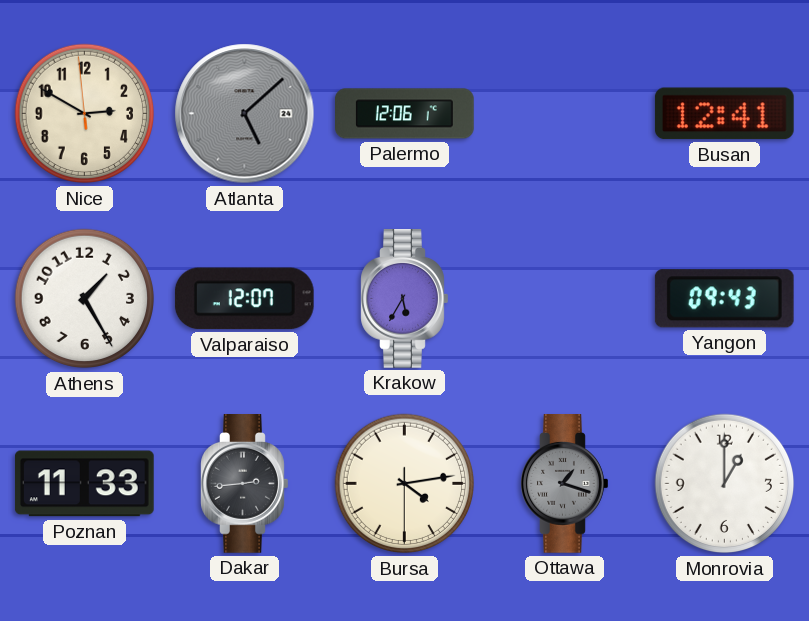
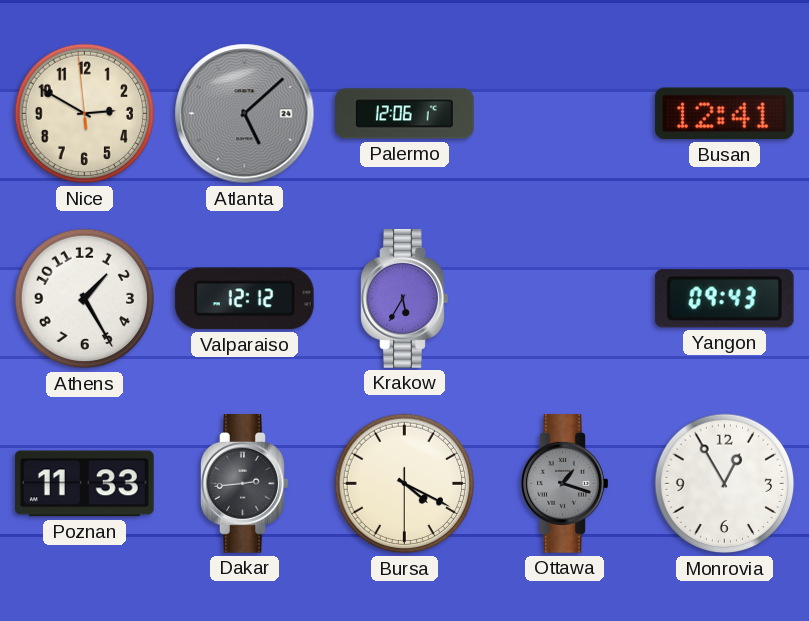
Valparaiso: 12:07 -> 12:12 (244, 299)
Bursa: 4:13 -> 4:19 (405, 484)
Monrovia: 1:00 -> 12:55 (725, 484)
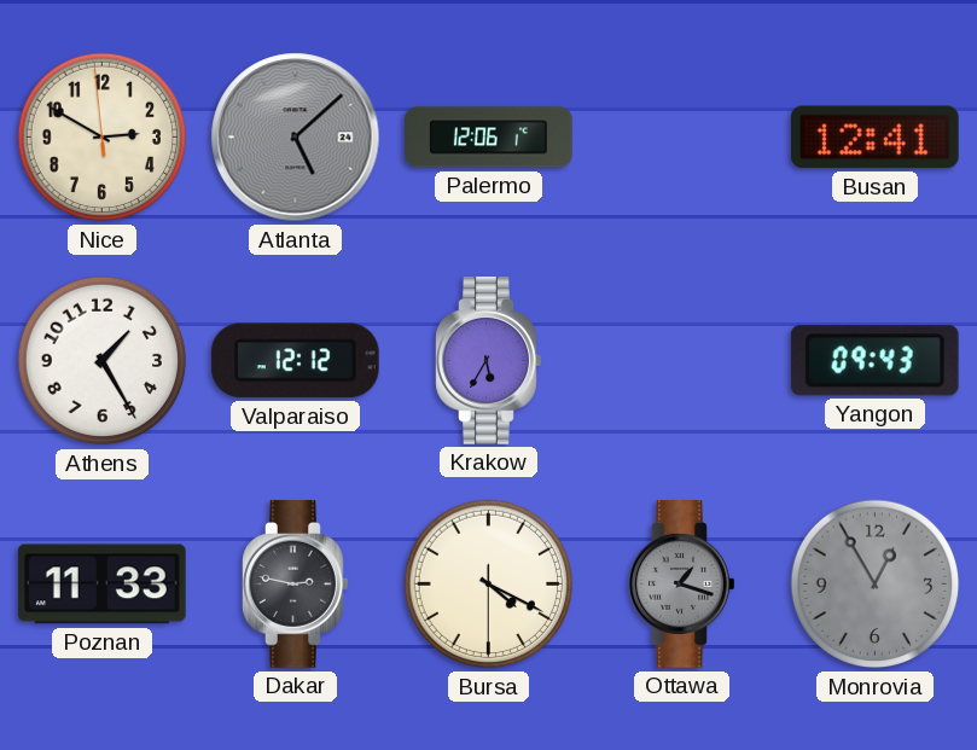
Dakar: 2:44 -> 2:47 (296, 585)
Monrovia dial: white -> grey (876, 585)
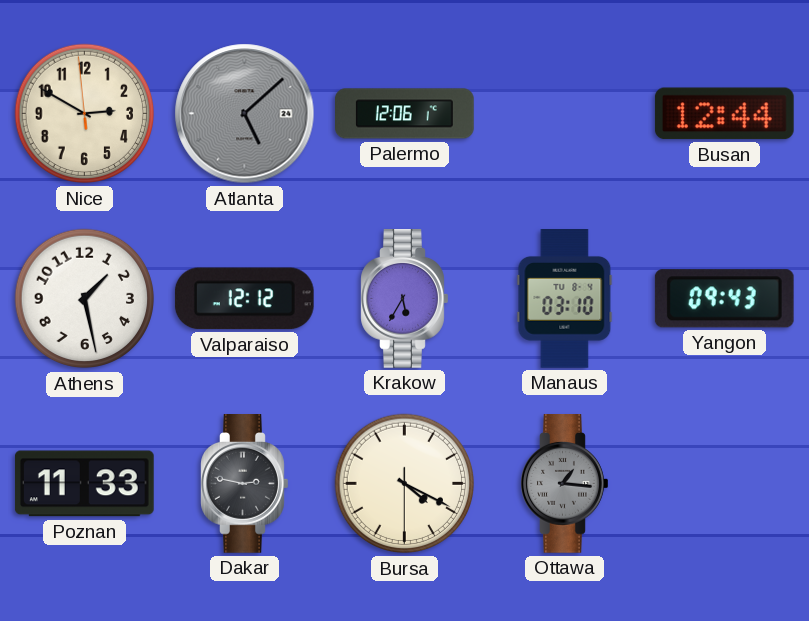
Busan: 12:41 -> 12:44 (724, 114)
Athens: 1:25 -> 1:28 (85, 299)
Manaus: none -> 03:10 (565, 299)
Ottawa: 1:18 -> 1:16 (565, 484)
Monrovia: 12:55 -> none (876, 585)
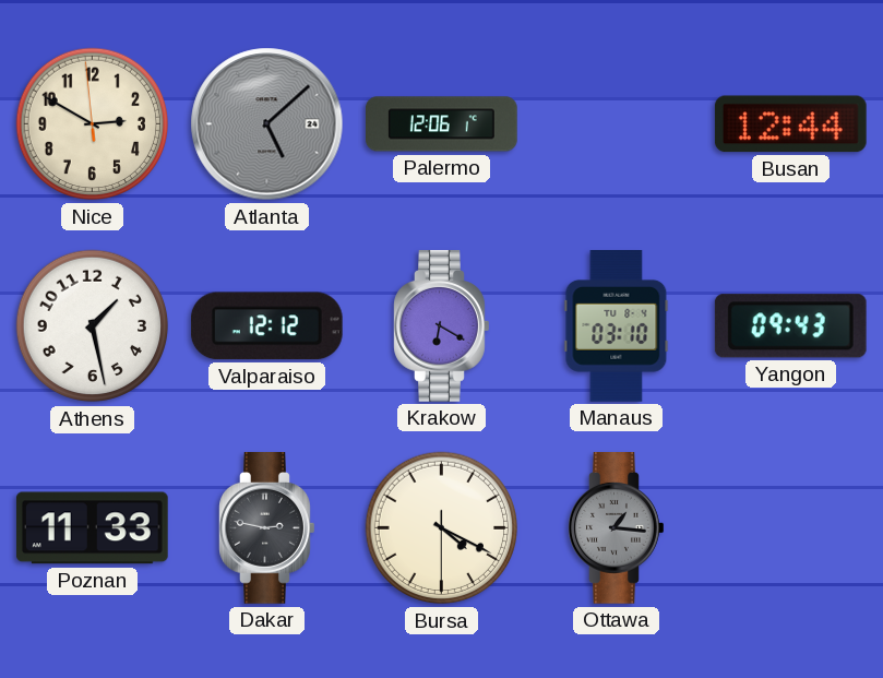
Krakow: 5:35 -> 6:20 (442, 326)
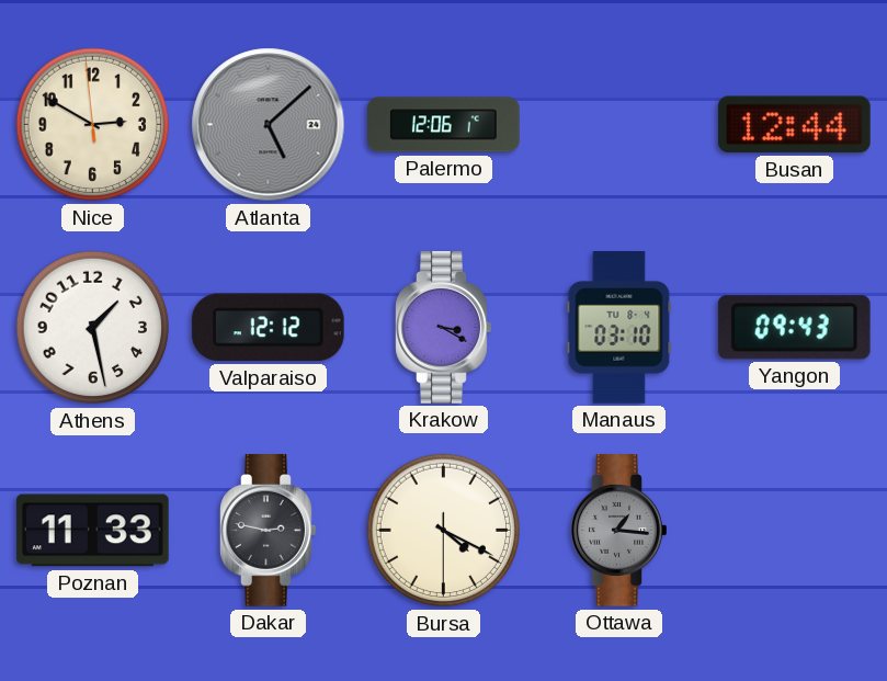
Krakow: 6:20 -> 3:20 (444, 328)
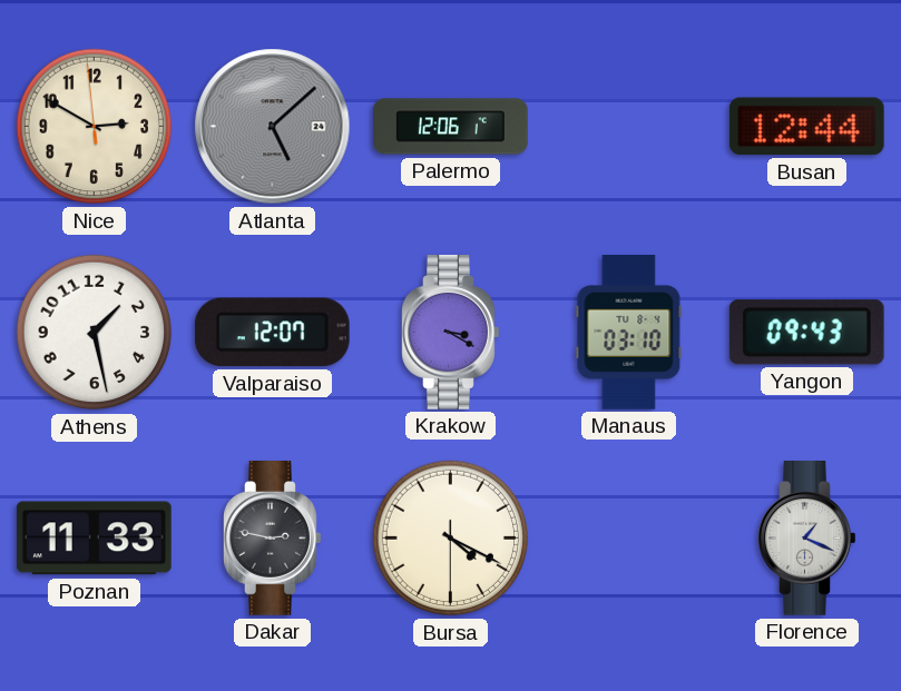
Valparaiso: 12:12 -> 12:07 (272, 333)
Ottawa: 1:16 -> none (619, 531)
Florence: none -> 1:19 (807, 539)
